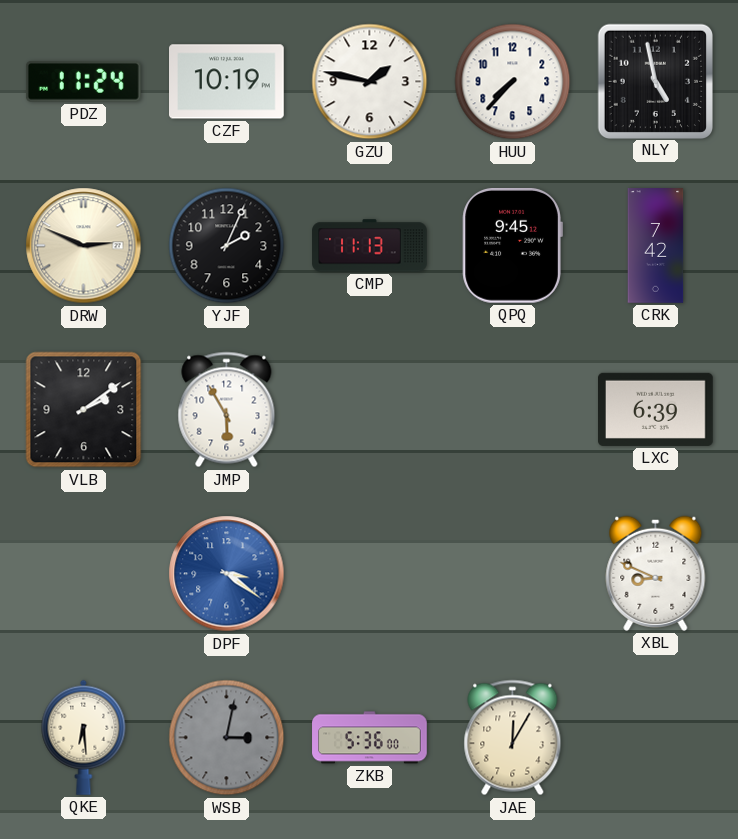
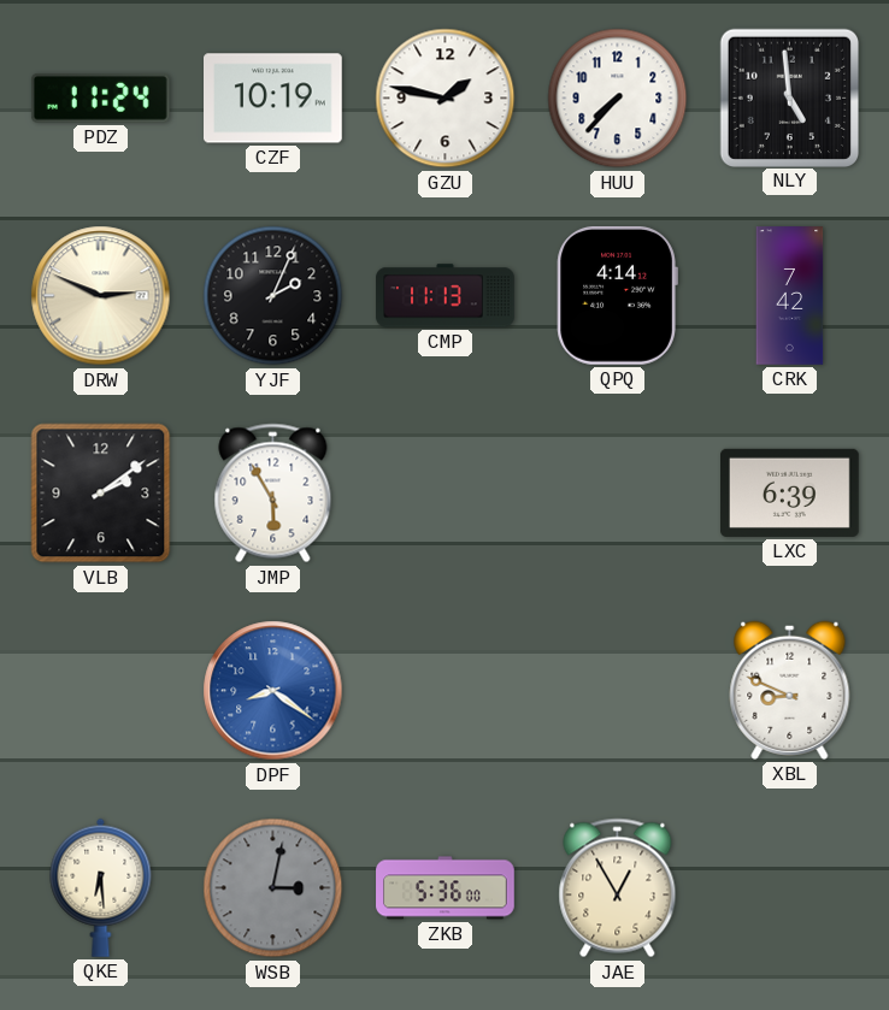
NLY: 4:58 -> 4:59 (789, 98)
QPQ: 9:45 -> 4:14 (617, 295)
DPF: 3:21 -> 8:21 (273, 691)
JAE: 12:05 -> 12:55 (618, 888)
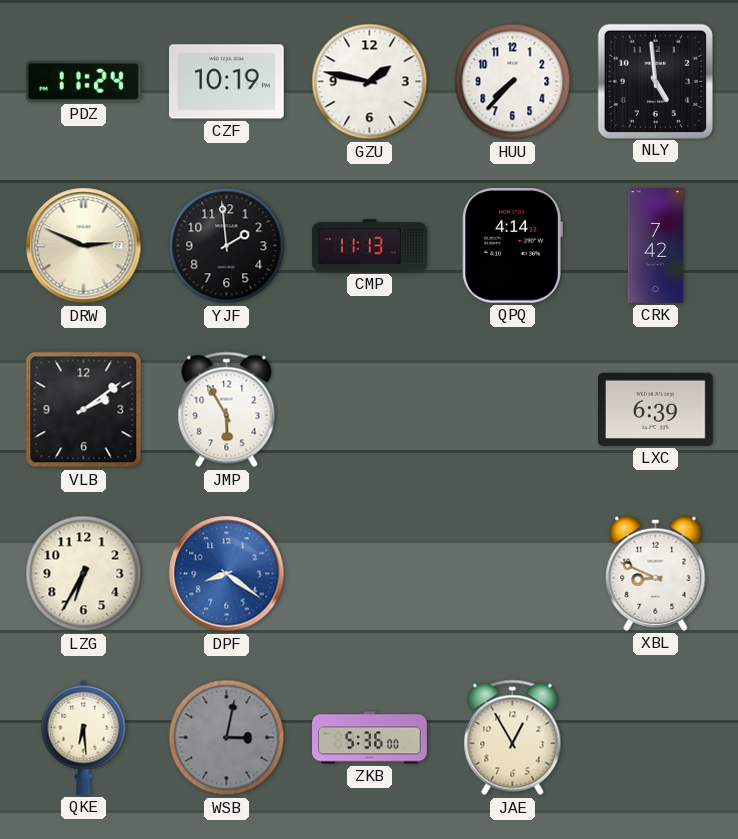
YJF: 2:04 -> 1:59 (227, 246)
LZG: none -> 6:35 (84, 574)
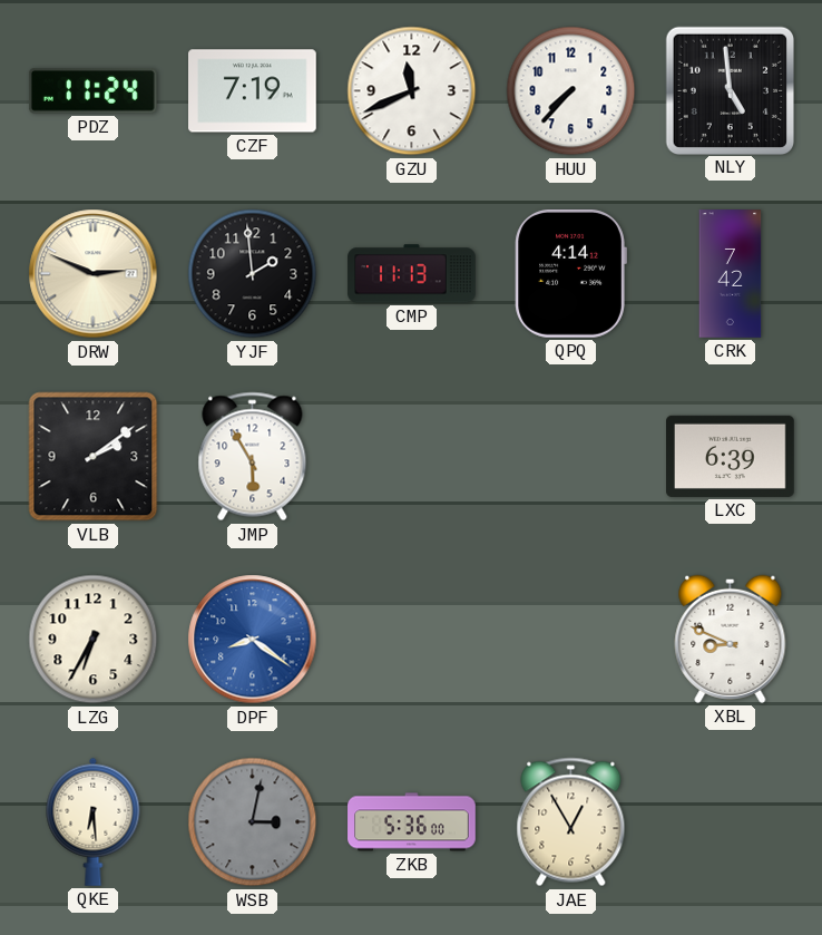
CZF: 10:19 -> 7:19 (253, 91)
GZU: 1:47 -> 11:41 (412, 91)
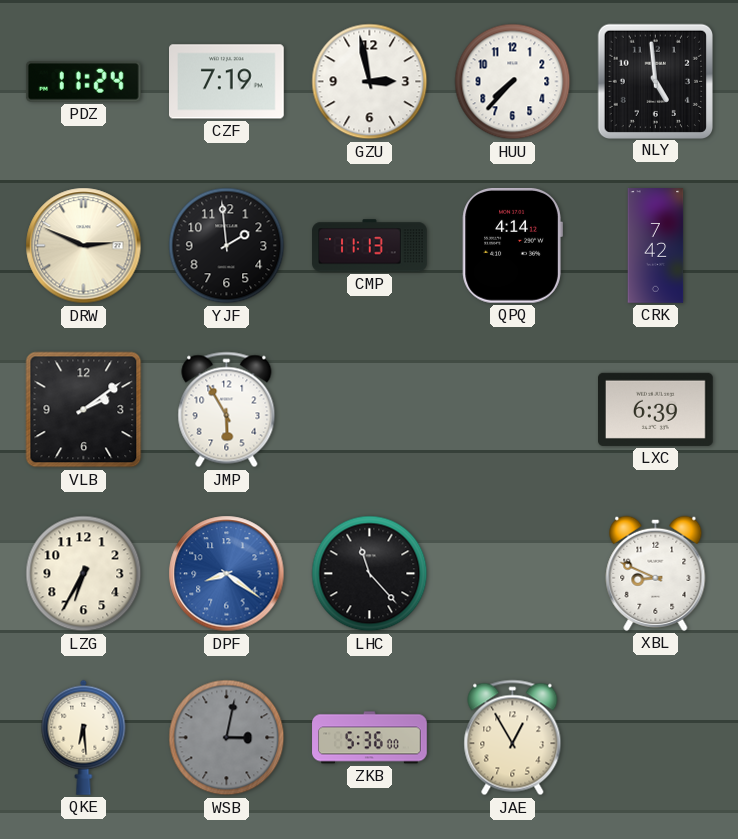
GZU: 11:41 -> 2:58 (370, 82)
LHC: none -> 11:23 (370, 574)
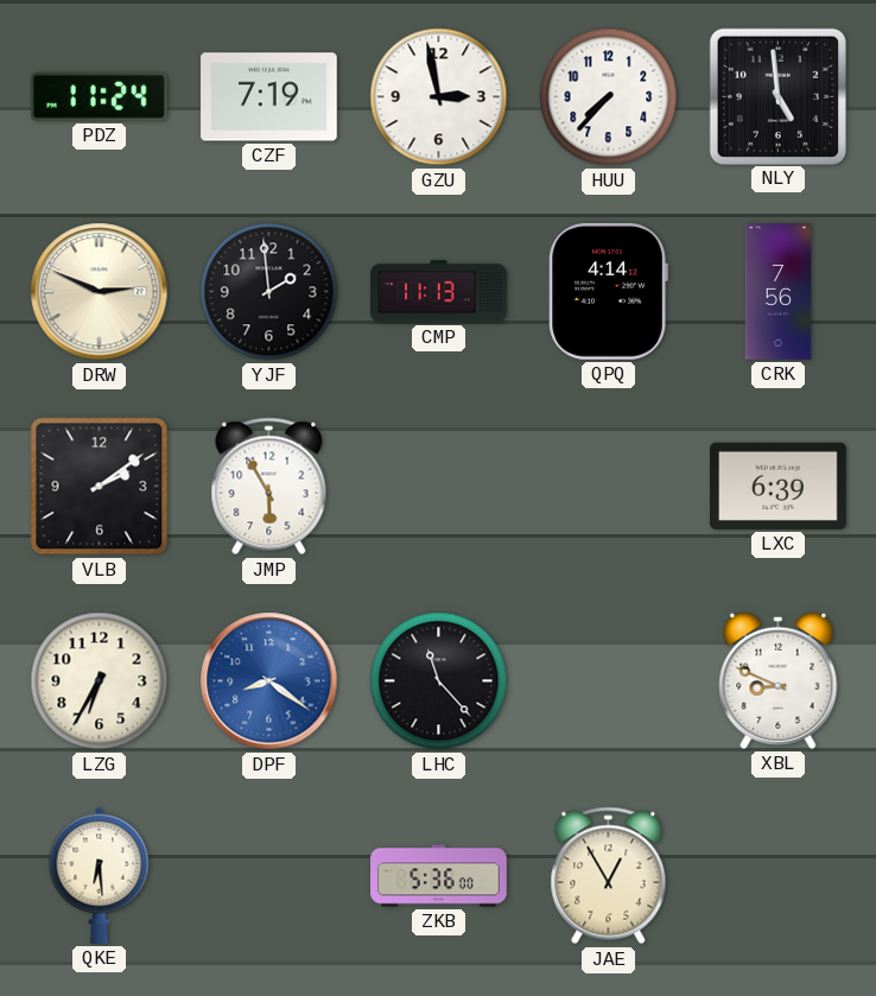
CRK: 7:42 -> 7:56 (779, 292)
WSB: 3:02 -> none (227, 738)
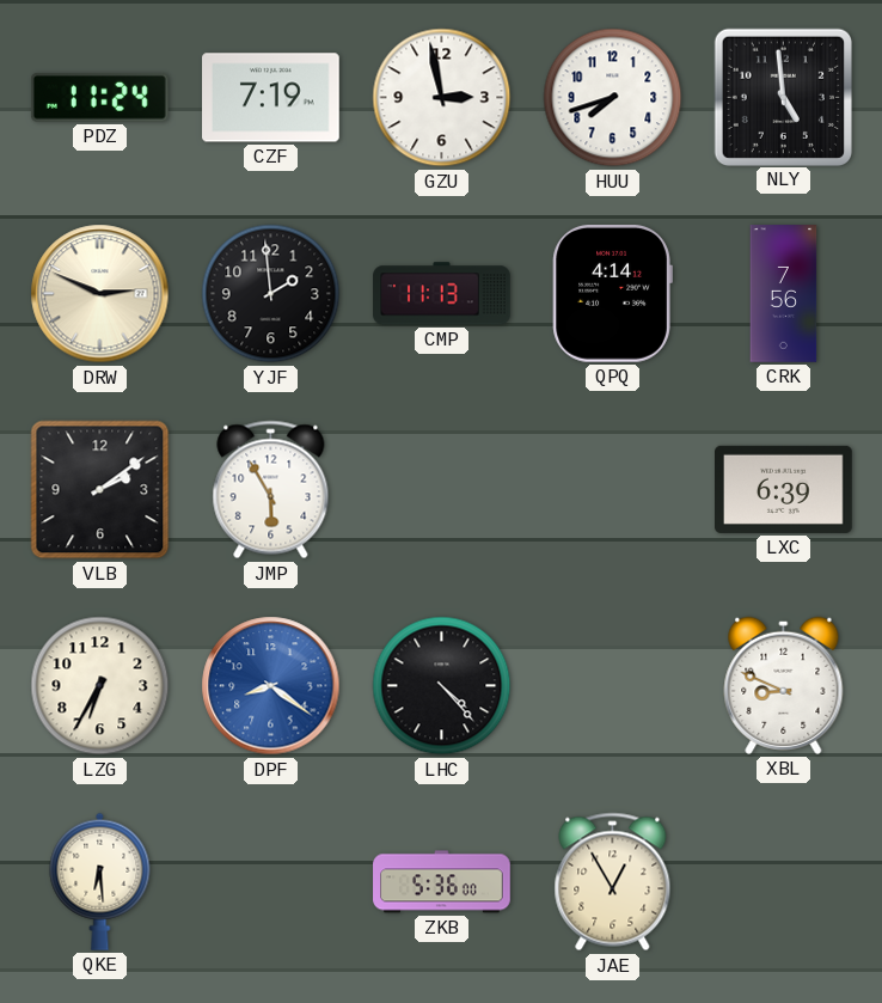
HUU: 7:37 -> 7:42 (613, 98)
LHC: 11:23 -> 4:23 (442, 686)
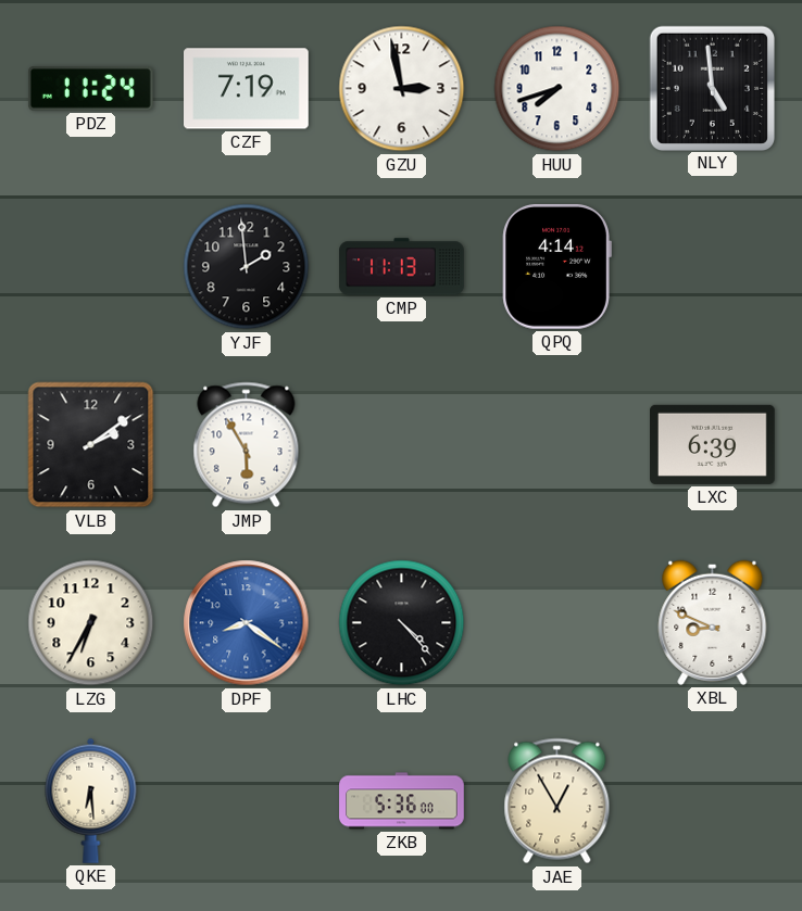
DRW: 2:49 -> none (100, 294)
CRK: 7:56 -> none (784, 294)
